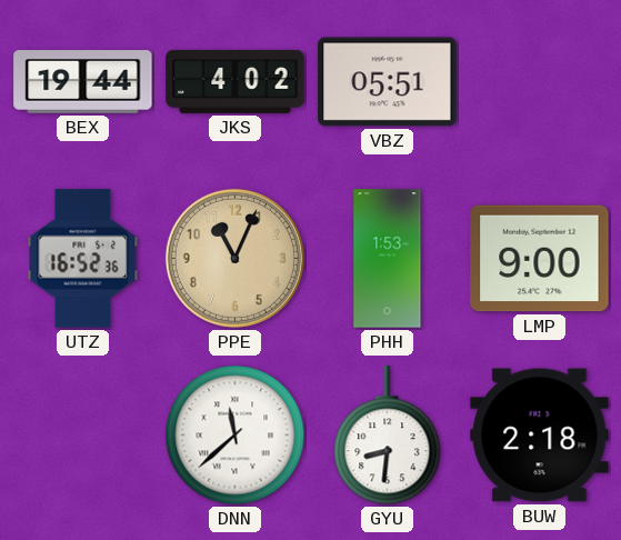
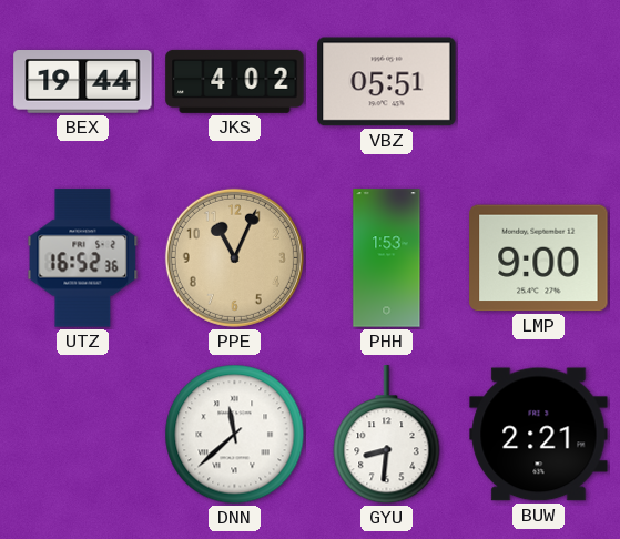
BUW: 2:18 -> 2:21 (539, 435)
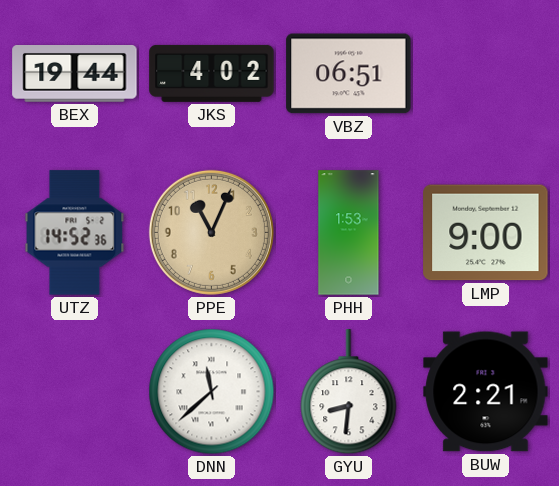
VBZ: 05:51 -> 06:51 (349, 74)
UTZ: 16:52 -> 14:52 (75, 233)
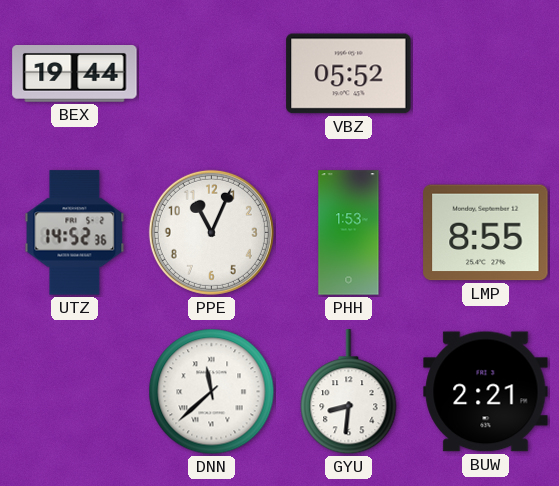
JKS: 4:02 -> none (212, 73)
VBZ: 06:51 -> 05:52 (349, 74)
PPE dial: champagne -> white (211, 232)
LMP: 9:00 -> 8:55 (486, 233)
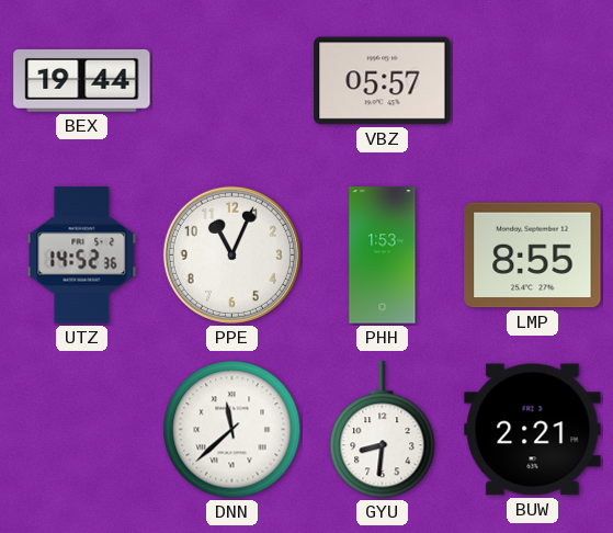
VBZ: 05:52 -> 05:57 (383, 81)
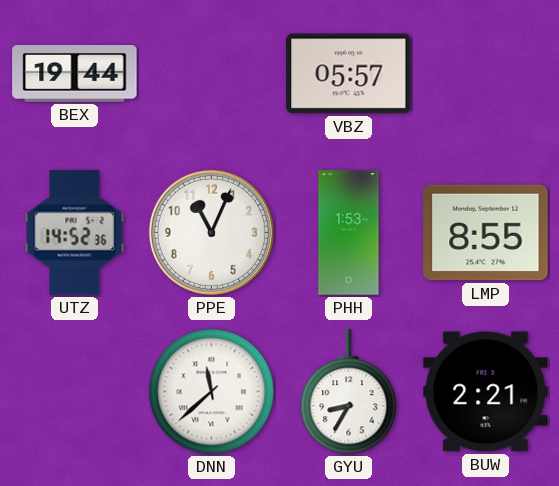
GYU: 8:31 -> 8:35 (349, 392)
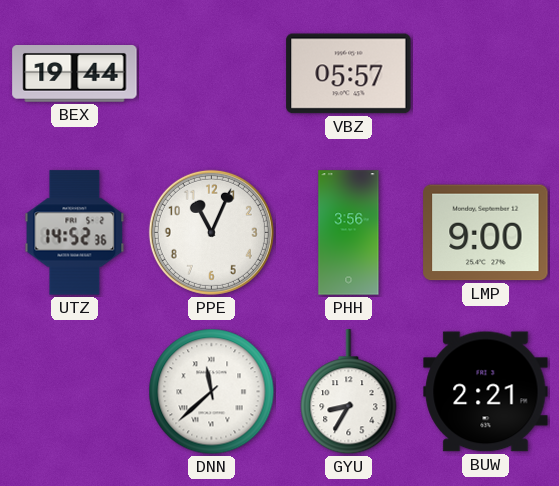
PHH: 1:53 -> 3:56 (349, 233)
LMP: 8:55 -> 9:00 (486, 233)
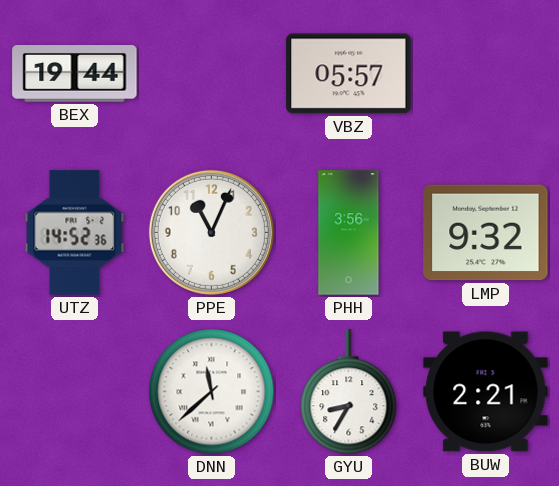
LMP: 9:00 -> 9:32 (486, 233)
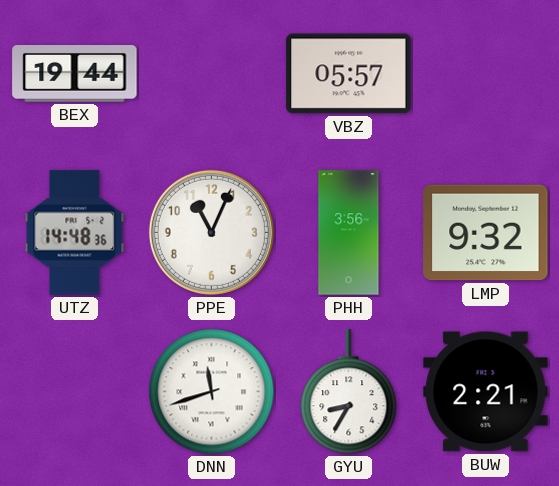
UTZ: 14:52 -> 14:48 (75, 233)
DNN: 11:38 -> 11:42 (212, 392)
